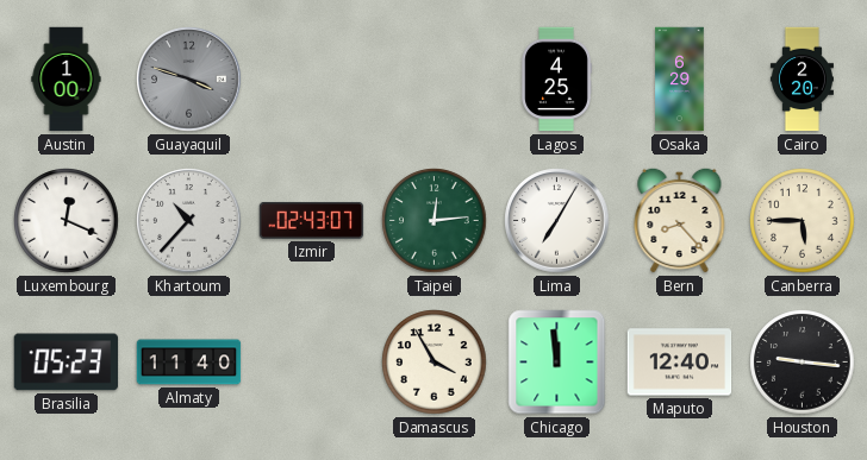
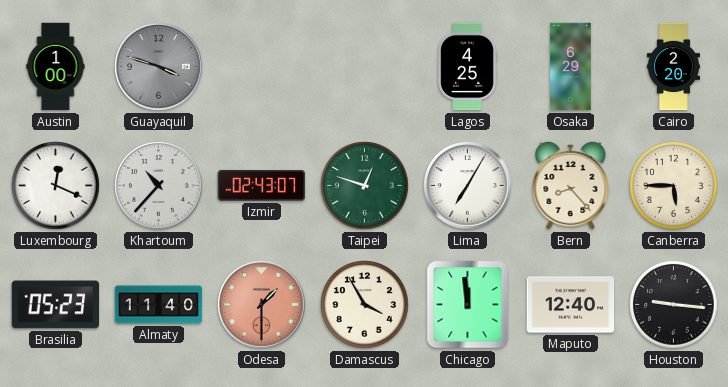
Taipei: 12:14 -> 12:48 (365, 186)
Odesa: none -> 1:30 (262, 305)
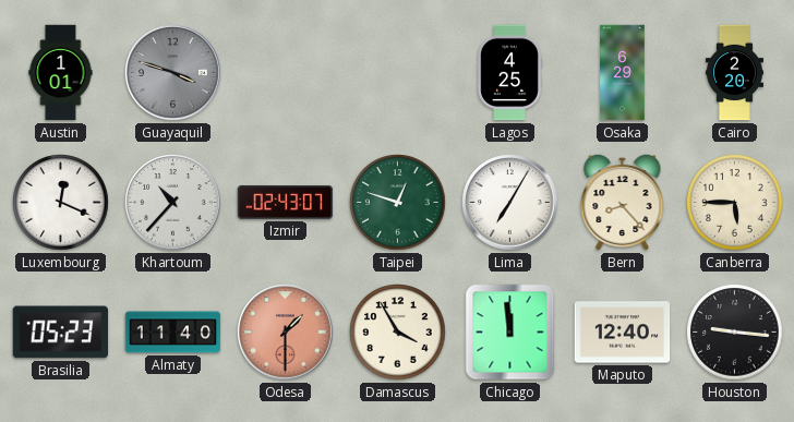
Austin: 1:00 -> 1:01 (61, 73)
